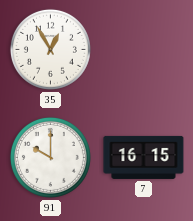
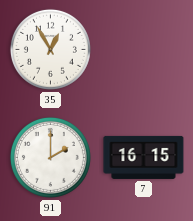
91: 10:00 -> 2:00 (50, 157)
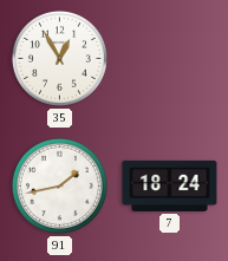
91: 2:00 -> 1:43 (59, 185)
7: 16:15 -> 18:24 (170, 185)
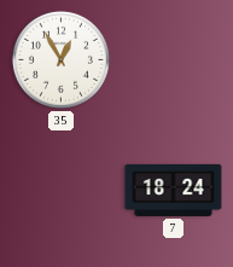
91: 1:43 -> none (59, 185)
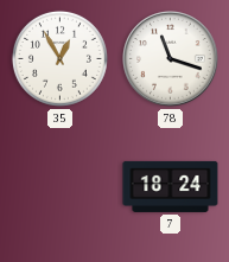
78: none -> 11:18 (171, 59)
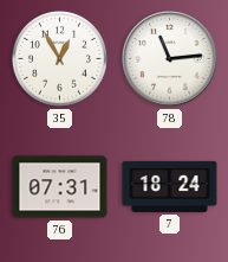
78: 11:18 -> 11:14 (170, 59)
76: none -> 07:31 (60, 187)
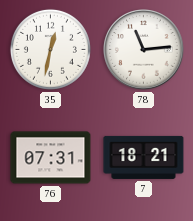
35: 12:55 -> 12:32 (50, 49)
7: 18:24 -> 18:21 (144, 157)
